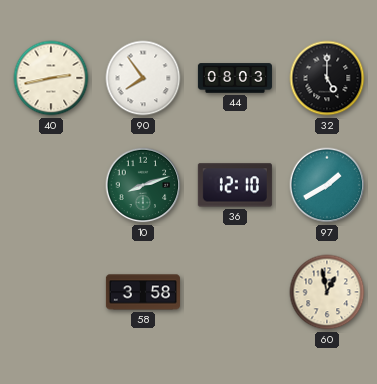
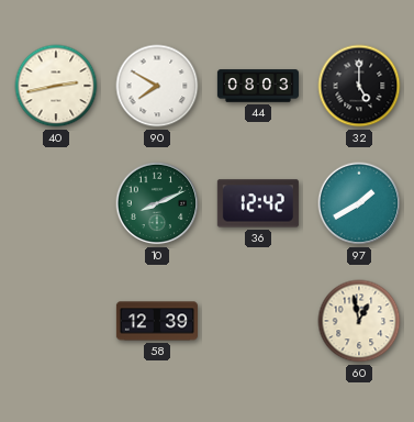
90: 7:54 -> 7:50 (157, 86)
10: 8:12 -> 8:11 (157, 203)
36: 12:10 -> 12:42 (258, 203)
58: 3:58 -> 12:39 (157, 321)
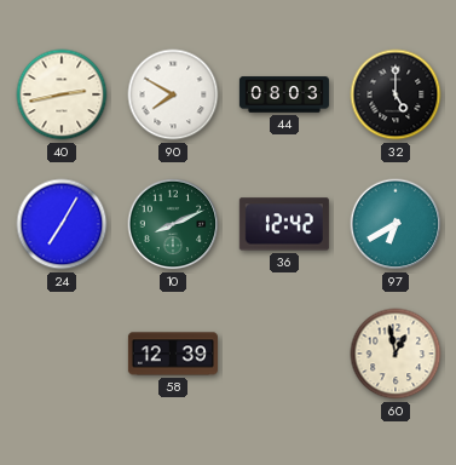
24: none -> 7:05 (62, 224)
97: 1:40 -> 6:40 (396, 224)
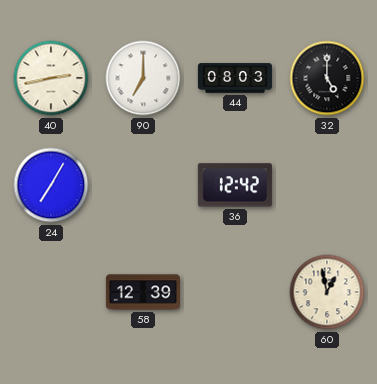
90: 7:50 -> 7:00 (143, 78)
10: 8:11 -> none (173, 224)
97: 6:40 -> none (396, 224)
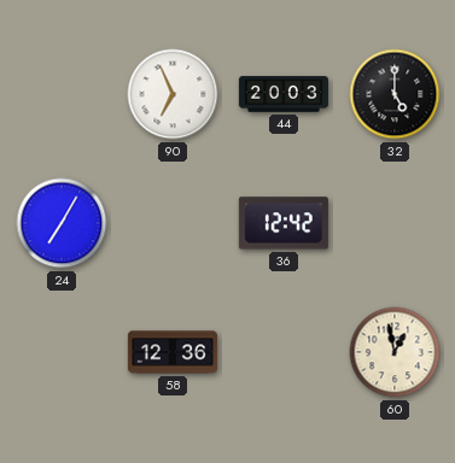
40: 2:43 -> none (51, 78)
90: 7:00 -> 6:56 (173, 94)
44: 08:03 -> 20:03 (284, 94)
58: 12:39 -> 12:36 (173, 352)
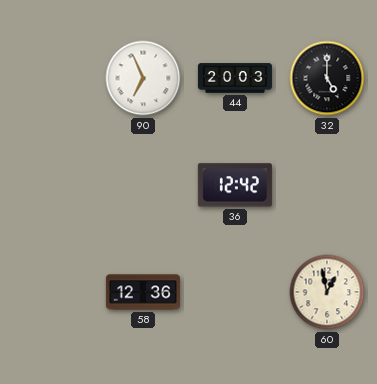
24: 7:05 -> none (62, 223)
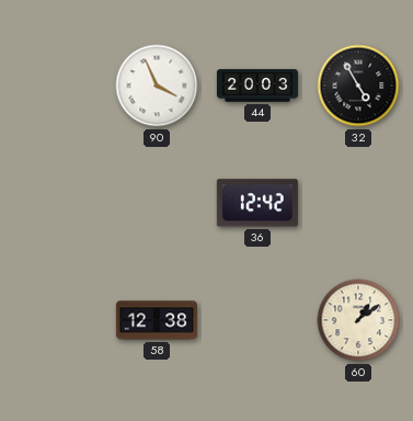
90: 6:56 -> 3:56 (157, 86)
32: 5:00 -> 4:55 (358, 86)
58: 12:36 -> 12:38 (157, 320)
60: 12:58 -> 1:09 (358, 320)
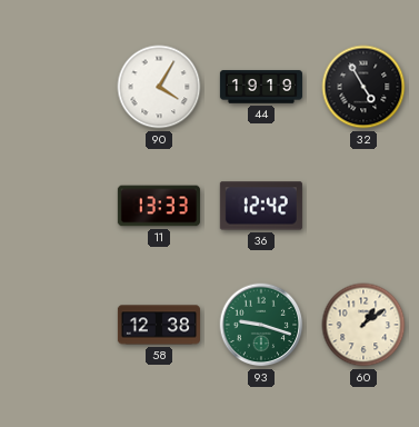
90: 3:56 -> 4:05 (159, 87)
44: 20:03 -> 19:19 (261, 87)
11: none -> 13:33 (159, 206)
93: none -> 9:18 (261, 325)
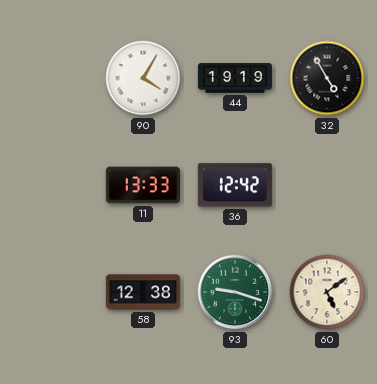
60: 1:09 -> 5:09 (327, 292)
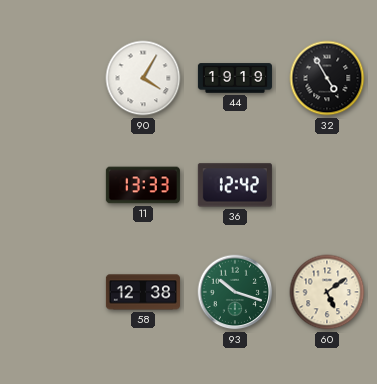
93: 9:18 -> 10:18 (235, 292)
